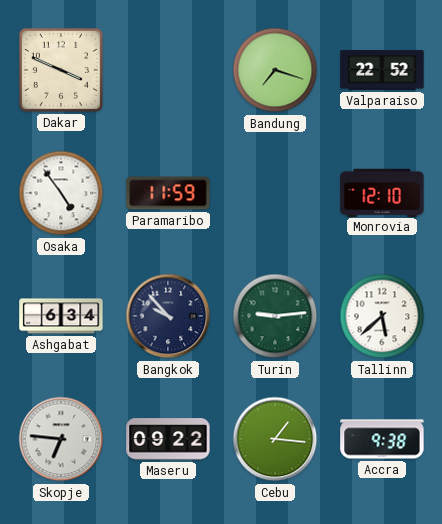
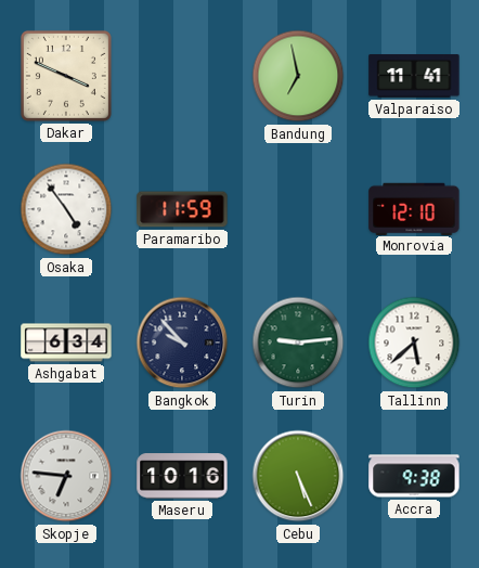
Bandung: 7:18 -> 6:58 (298, 76)
Valparaiso: 22:52 -> 11:41 (414, 76)
Maseru: 09:22 -> 10:16 (182, 476)
Cebu: 1:16 -> 5:26 (298, 476)
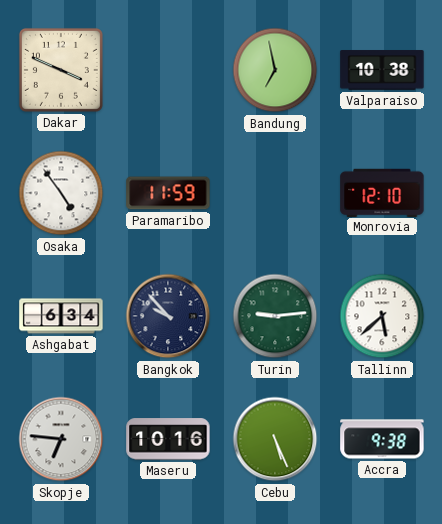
Valparaiso: 11:41 -> 10:38 (382, 70)
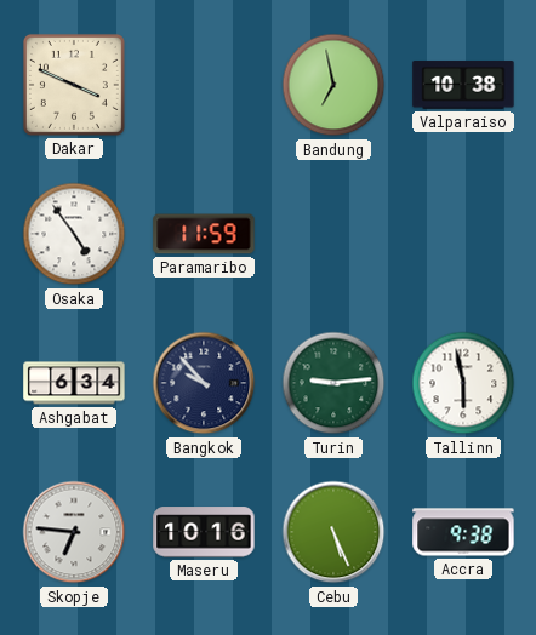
Monrovia: 12:10 -> none (382, 192)
Tallinn: 5:38 -> 5:58 (463, 383)
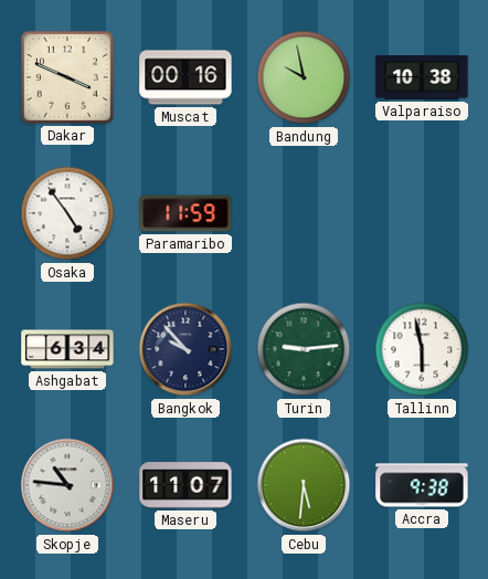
Muscat: none -> 00:16 (185, 77)
Bandung: 6:58 -> 9:58 (304, 77)
Skopje: 6:46 -> 10:46 (67, 485)
Maseru: 10:16 -> 11:07 (185, 485)
Cebu: 5:26 -> 5:31 (304, 485)
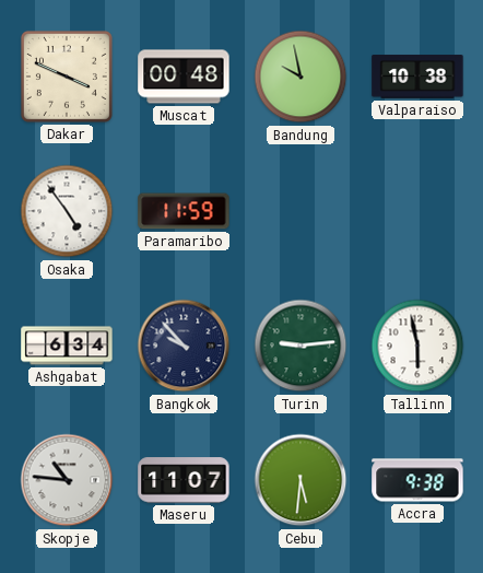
Muscat: 00:16 -> 00:48 (184, 77)
